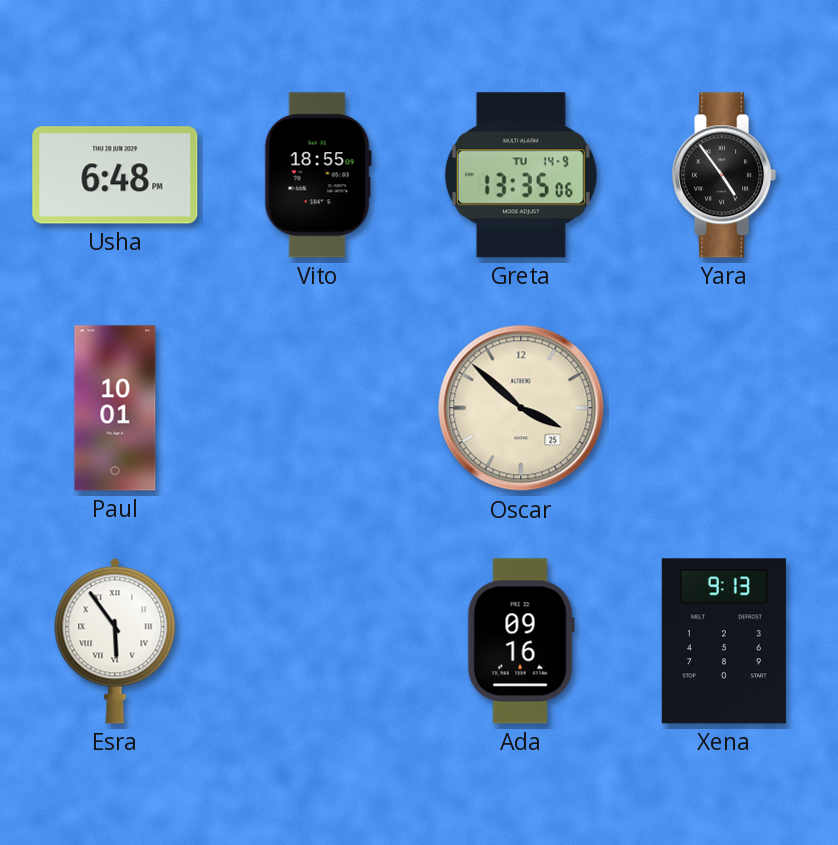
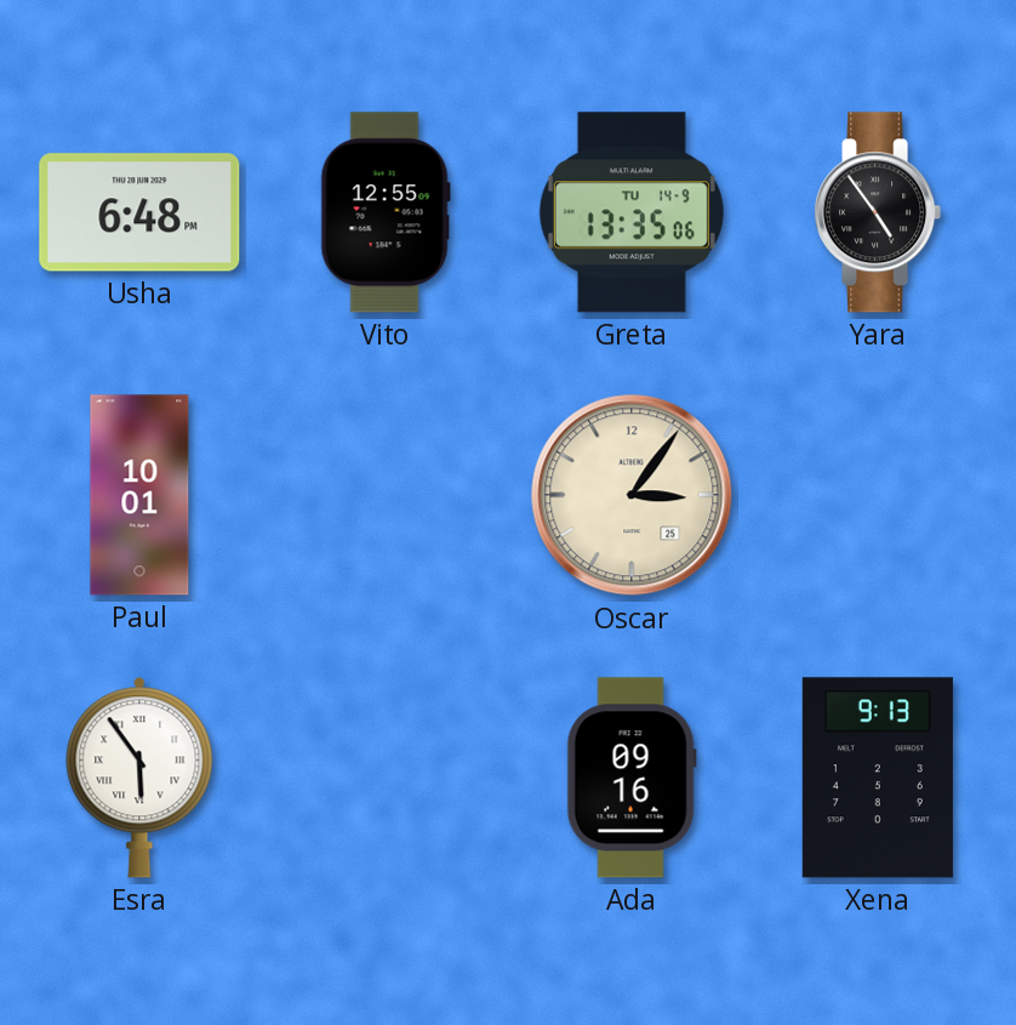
Vito: 18:55 -> 12:55 (386, 212)
Oscar: 3:52 -> 3:06 (632, 495)
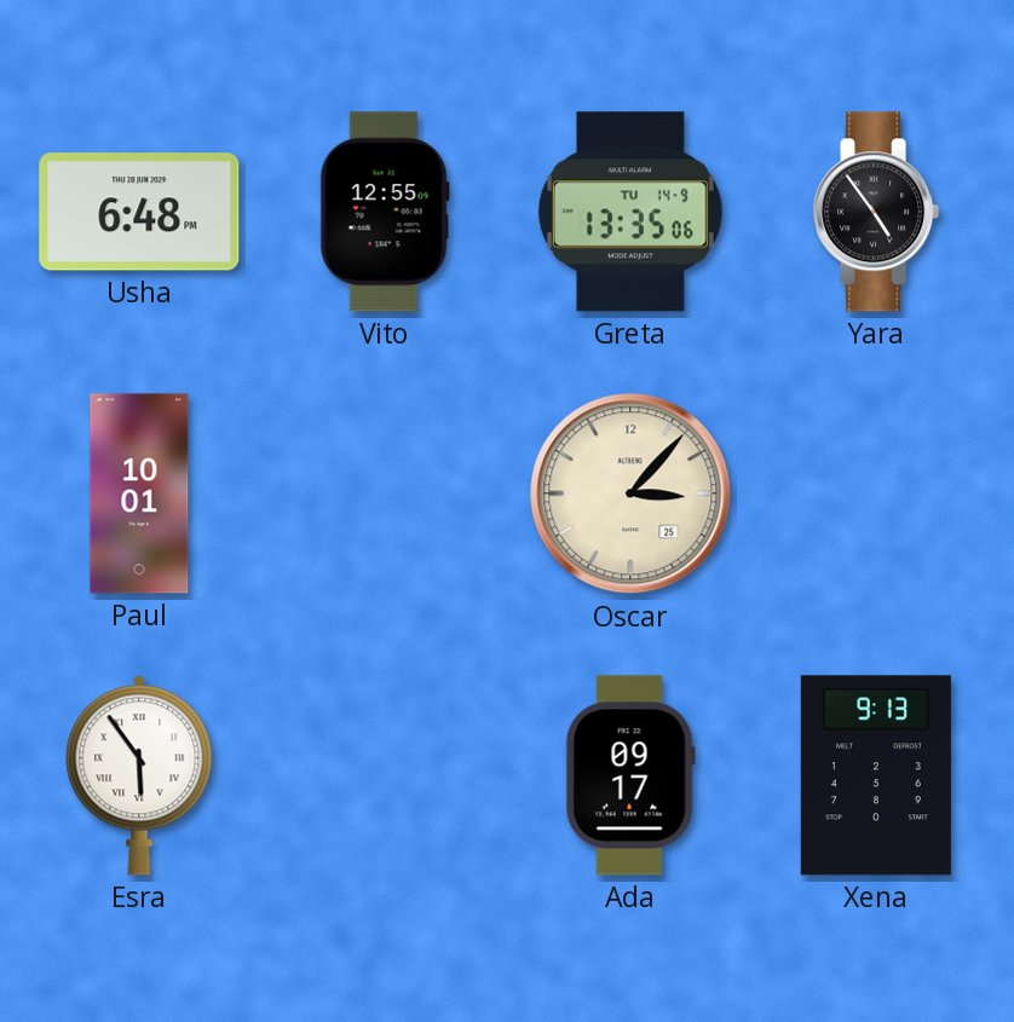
Oscar: 3:06 -> 3:07 (630, 493)
Ada: 09:16 -> 09:17 (630, 775)
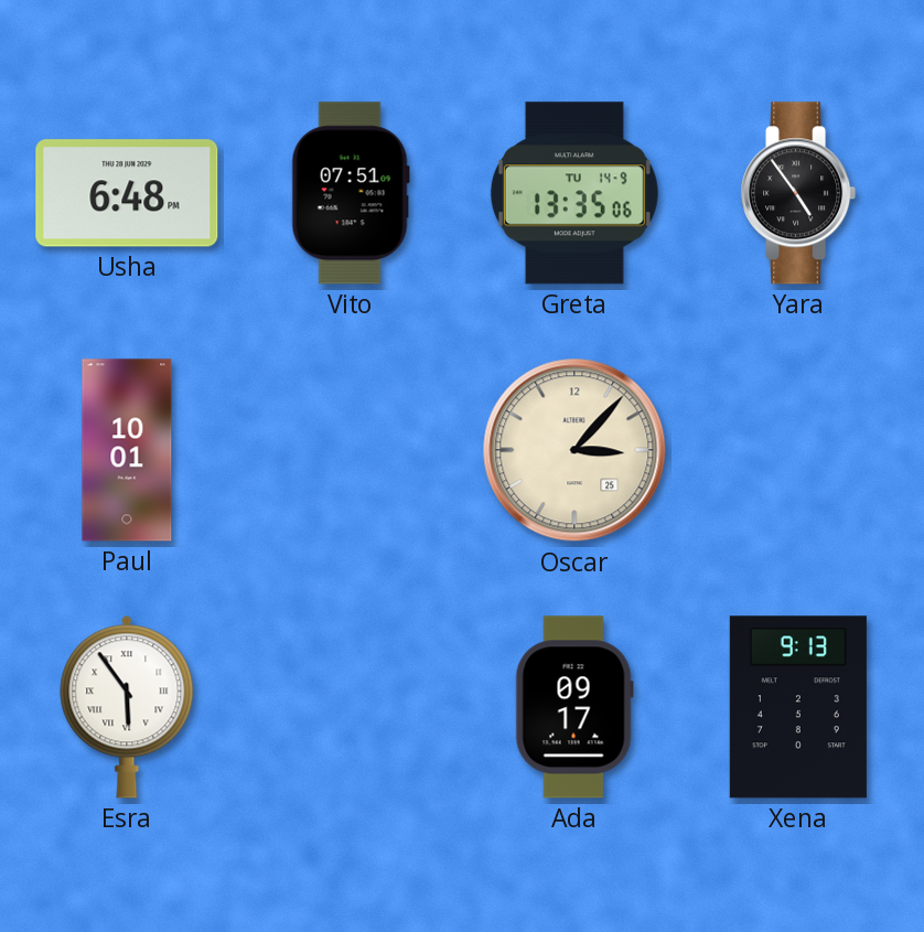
Vito: 12:55 -> 07:51 (351, 193)
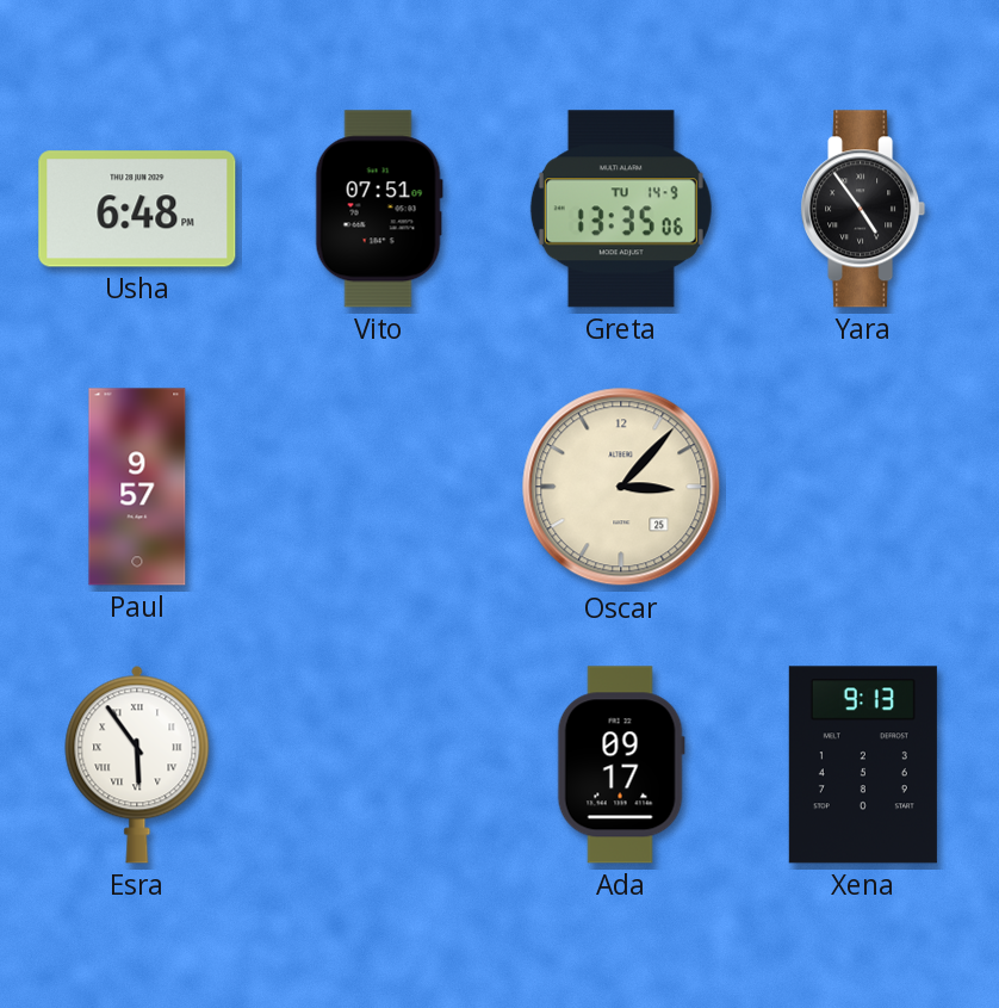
Paul: 10:01 -> 9:57 (137, 487)
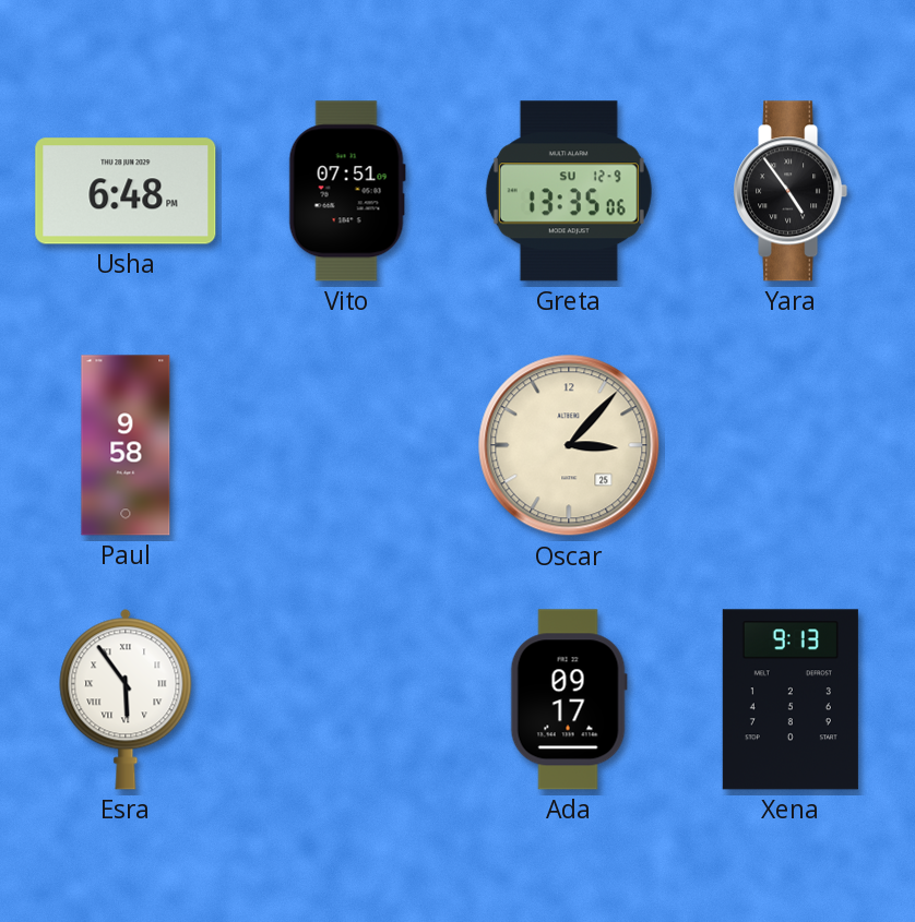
Greta date: TU 14-9 -> SU 12-9 (569, 191)
Paul: 9:57 -> 9:58 (126, 445)
